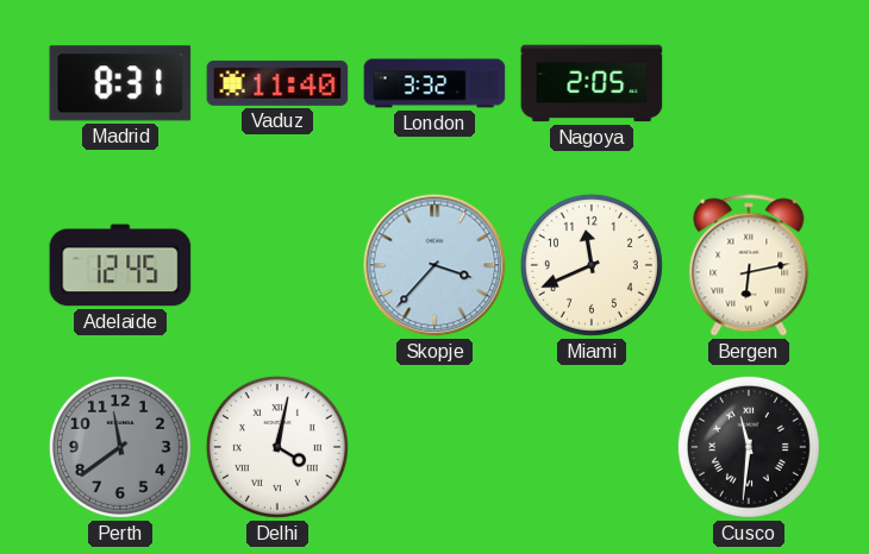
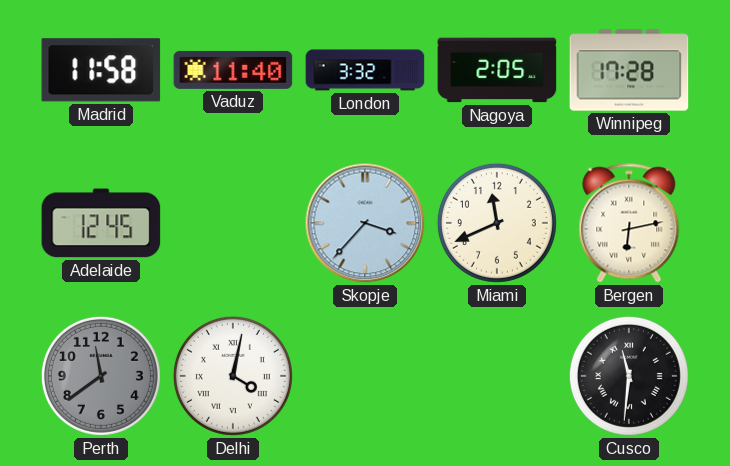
Madrid: 8:31 -> 11:58 (101, 70)
Winnipeg: none -> 17:28 (629, 70)
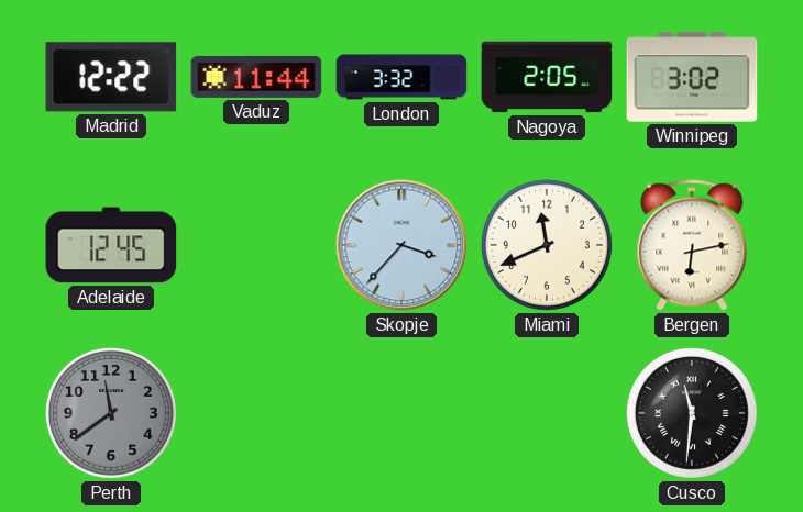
Madrid: 11:58 -> 12:22 (111, 77)
Vaduz: 11:40 -> 11:44 (256, 77)
Winnipeg: 17:28 -> 3:02 (692, 77)
Delhi: 4:02 -> none (233, 376)
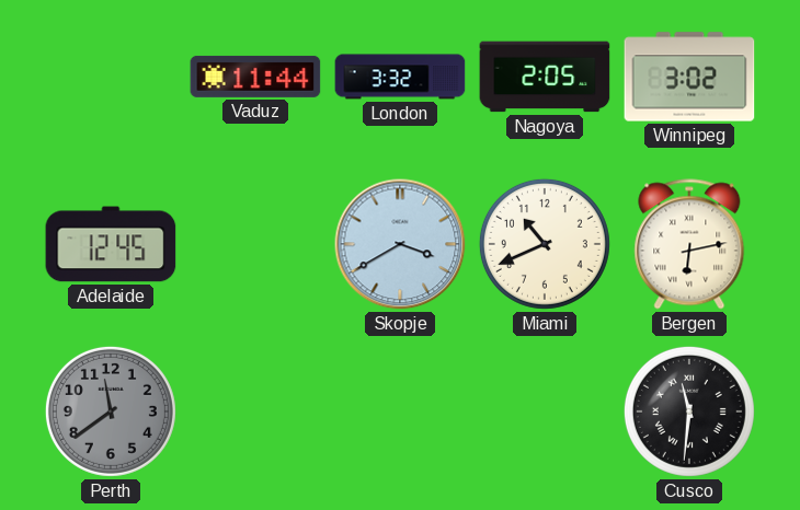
Madrid: 12:22 -> none (111, 77)
Skopje: 3:37 -> 3:40 (400, 244)
Miami: 11:41 -> 10:41 (545, 244)
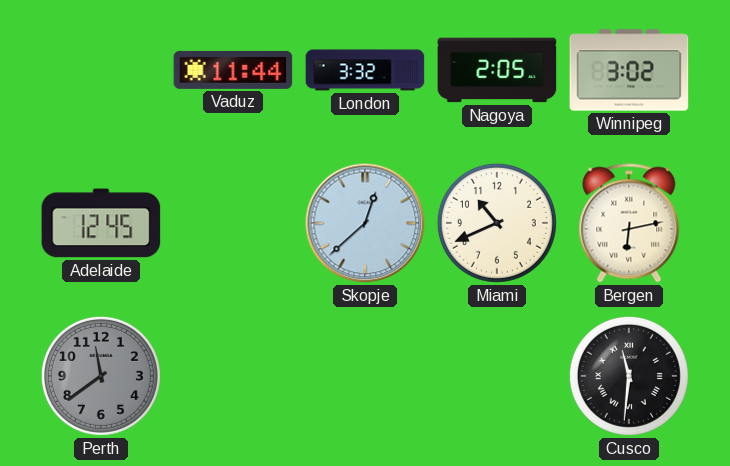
Skopje: 3:40 -> 12:38 (365, 223)
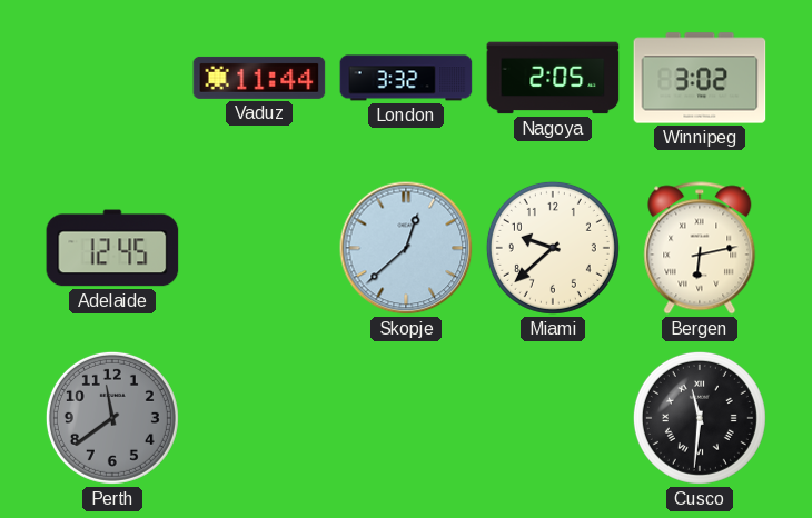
Miami: 10:41 -> 9:38 (553, 248)
